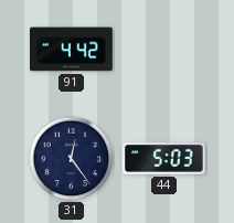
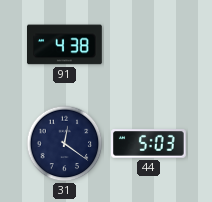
91: 4:42 -> 4:38 (65, 45)
31: 12:24 -> 12:21 (65, 144)
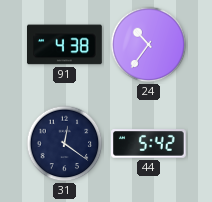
24: none -> 10:36 (149, 45)
44: 5:03 -> 5:42 (149, 144)
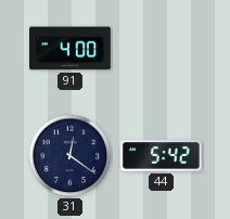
91: 4:38 -> 4:00 (71, 49)
24: 10:36 -> none (149, 45)
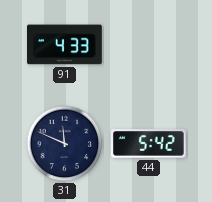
91: 4:00 -> 4:33 (65, 45)
31: 12:21 -> 11:49 (65, 144)
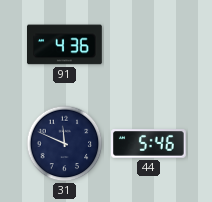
91: 4:33 -> 4:36 (65, 45)
44: 5:42 -> 5:46 (149, 144)
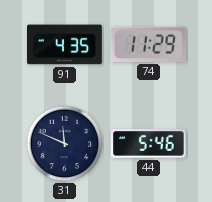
91: 4:36 -> 4:35 (65, 45)
74: none -> 11:29 (148, 44)
